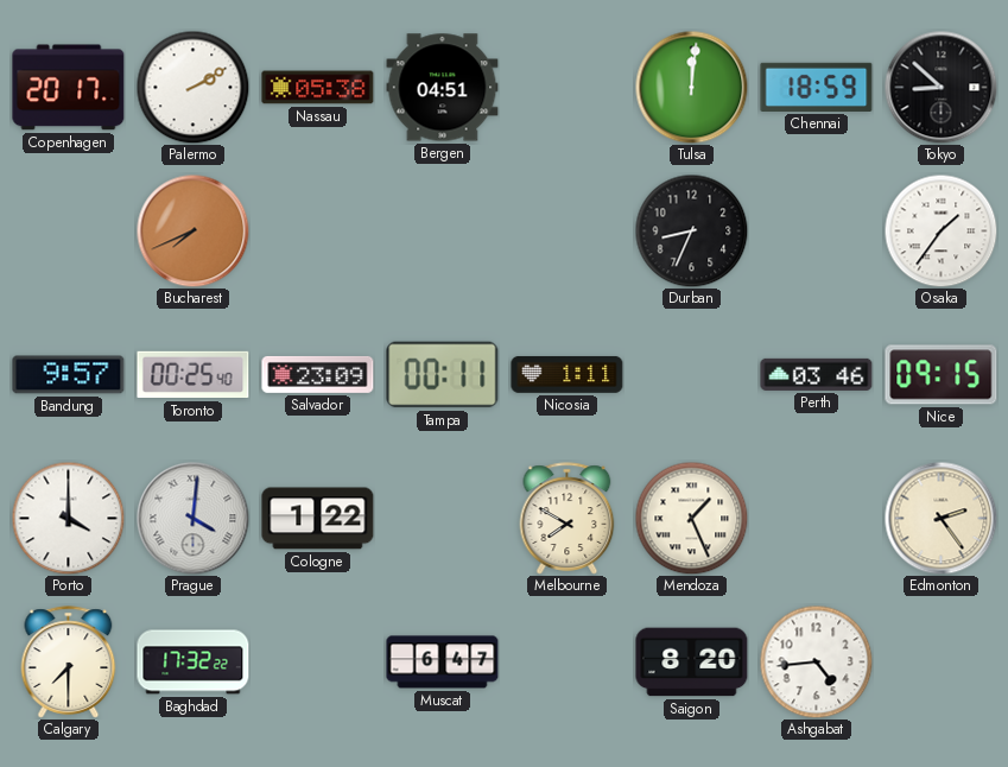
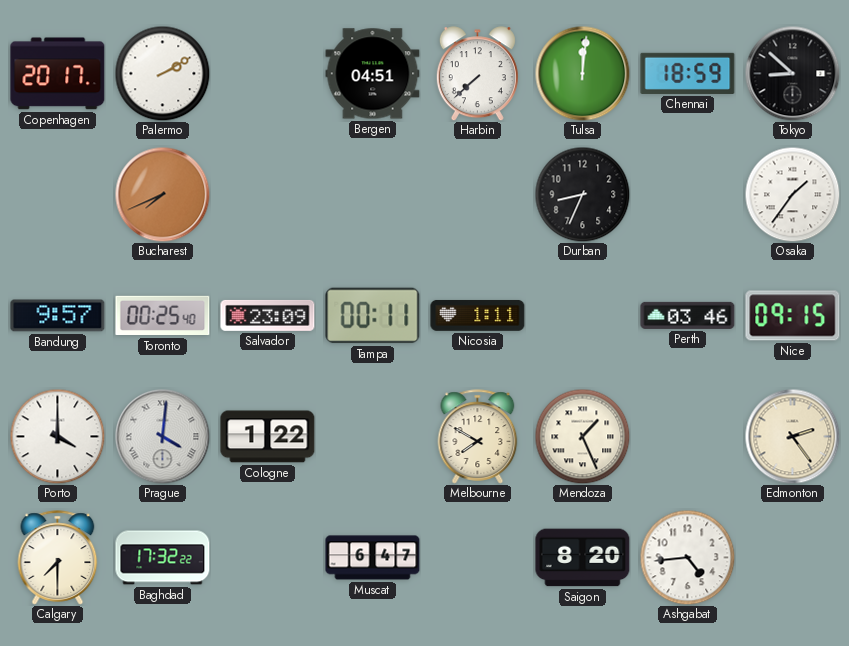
Nassau: 05:38 -> none (318, 88)
Harbin: none -> 7:38 (477, 74)
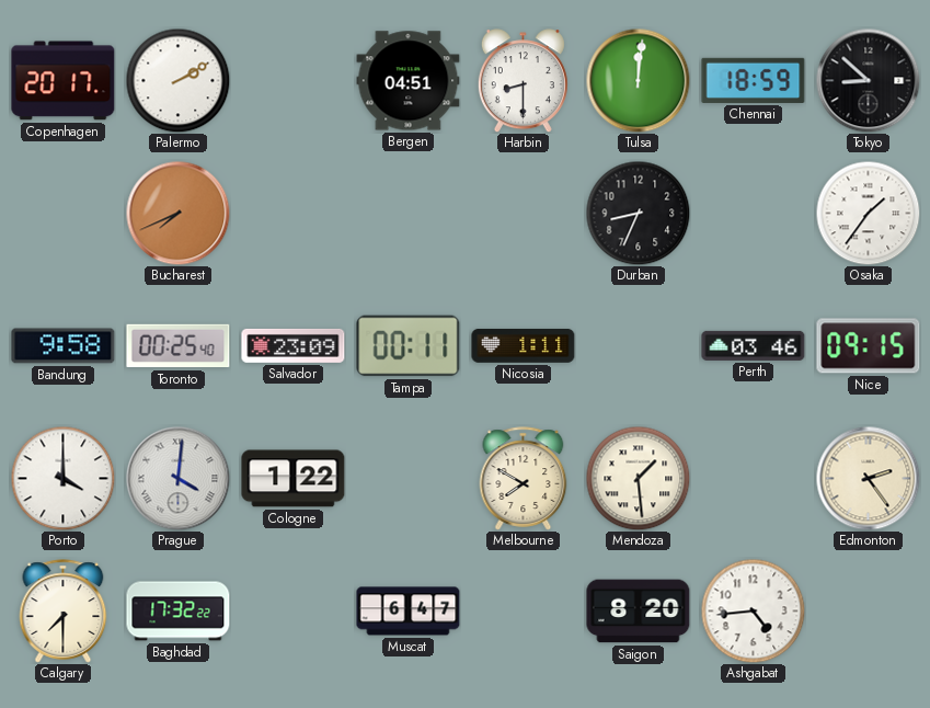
Harbin: 7:38 -> 8:30 (523, 81)
Bandung: 9:57 -> 9:58 (64, 346)
Mendoza: 1:26 -> 1:29 (638, 478)
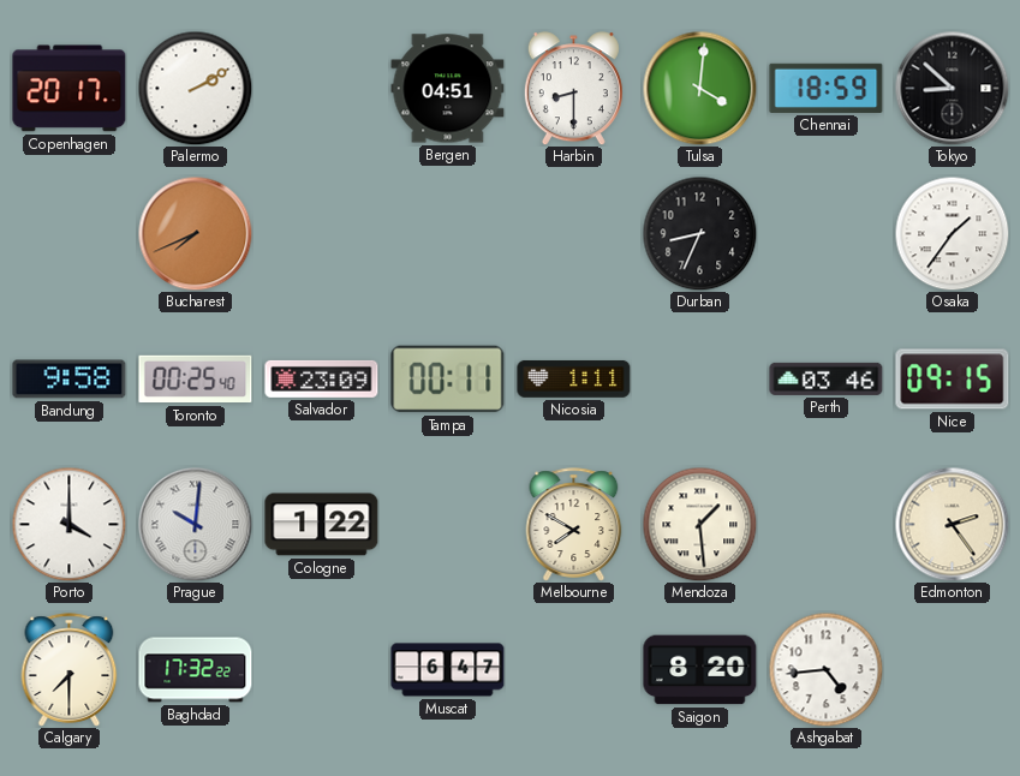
Tulsa: 12:01 -> 4:01 (699, 88)
Prague: 4:01 -> 10:01 (195, 524)
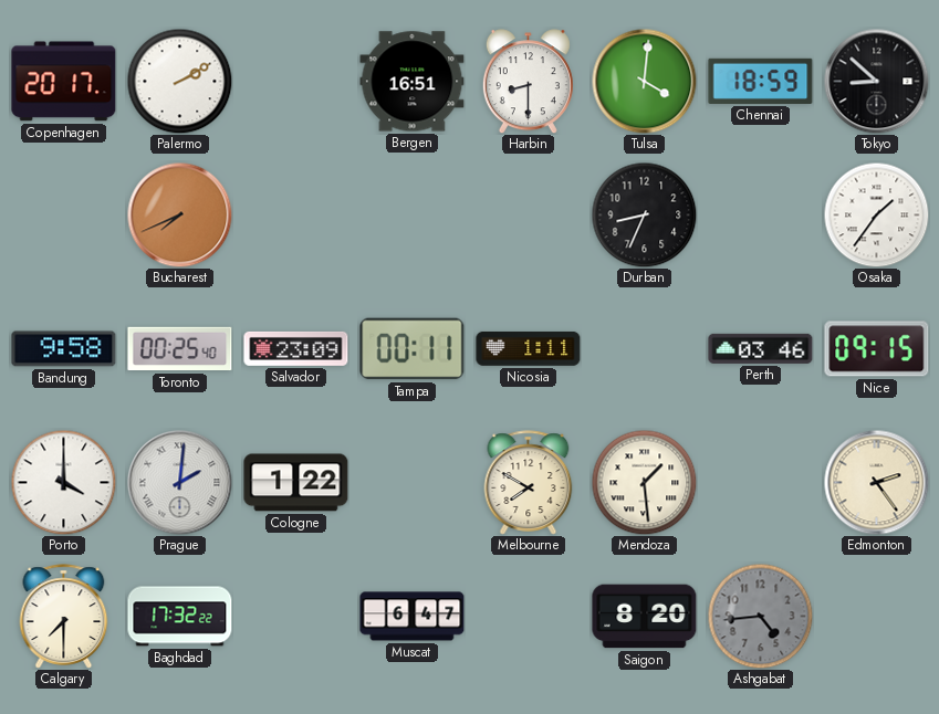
Bergen: 04:51 -> 16:51 (413, 82)
Prague: 10:01 -> 2:01 (179, 482)
Ashgabat dial: white -> grey (760, 616)
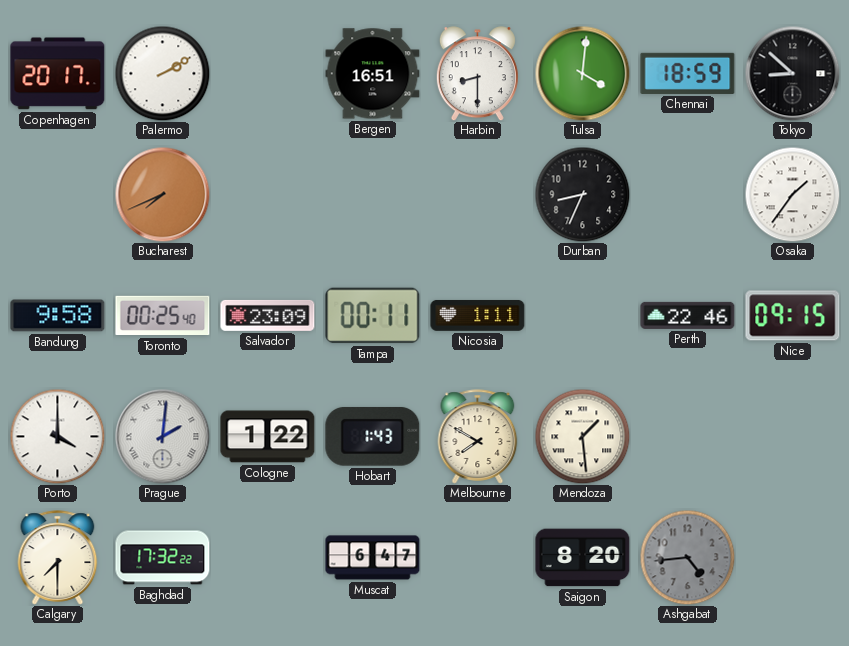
Perth: 03:46 -> 22:46 (688, 315)
Hobart: none -> 1:43 (373, 436)
Edmonton: 2:24 -> none (876, 482)
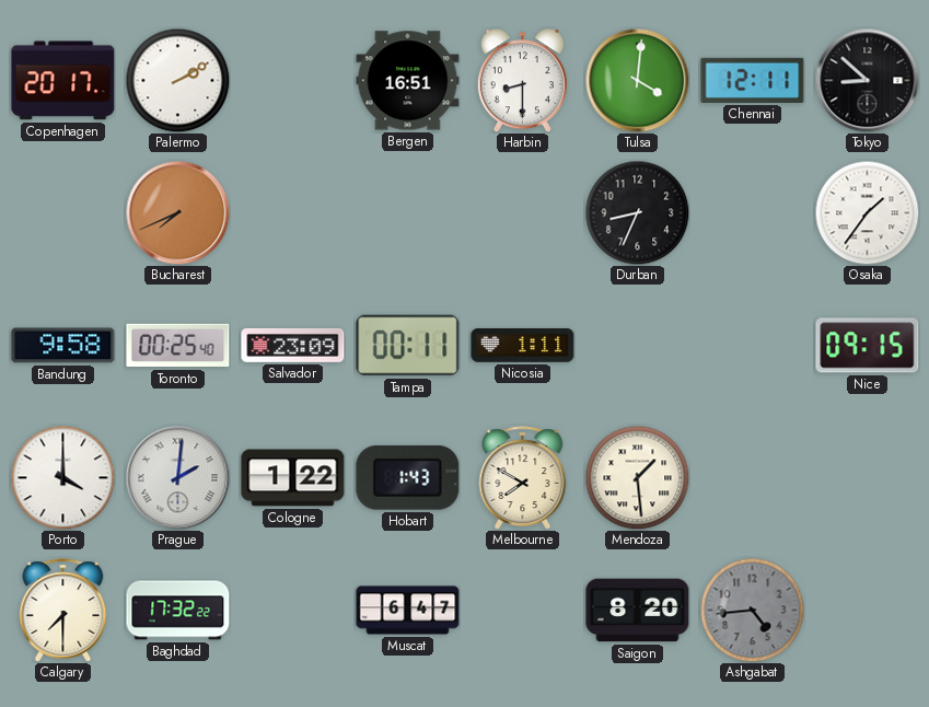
Chennai: 18:59 -> 12:11 (753, 80)
Perth: 22:46 -> none (688, 315)
